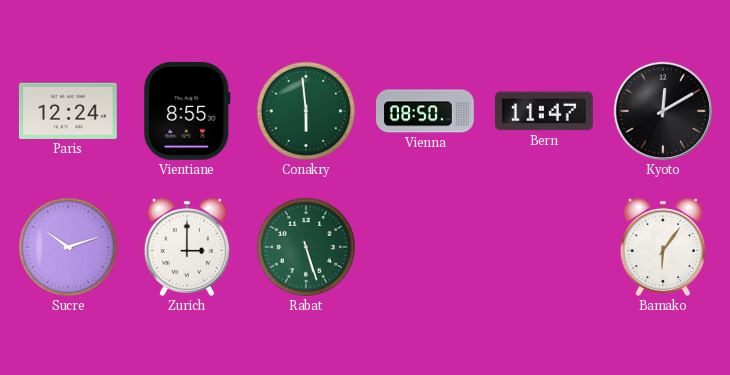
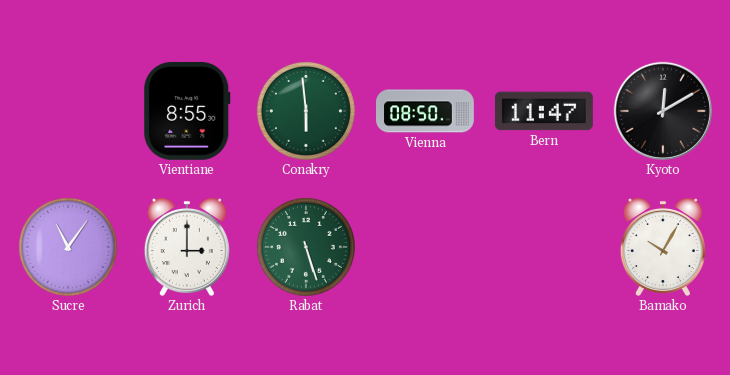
Paris: 12:24 -> none (68, 111)
Sucre: 10:12 -> 11:06 (68, 247)
Bamako: 6:06 -> 10:05 (663, 247)
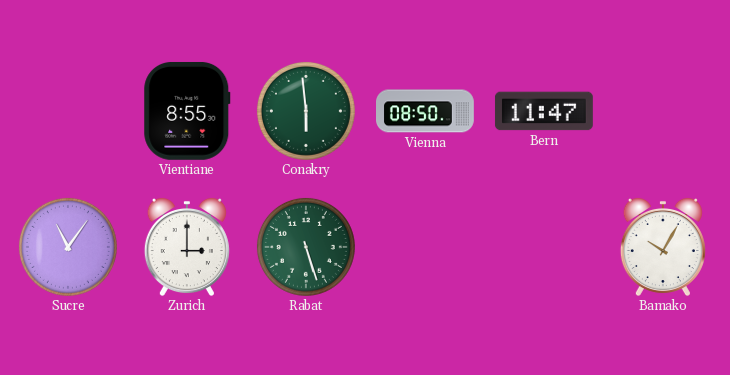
Kyoto: 12:10 -> none (663, 111)
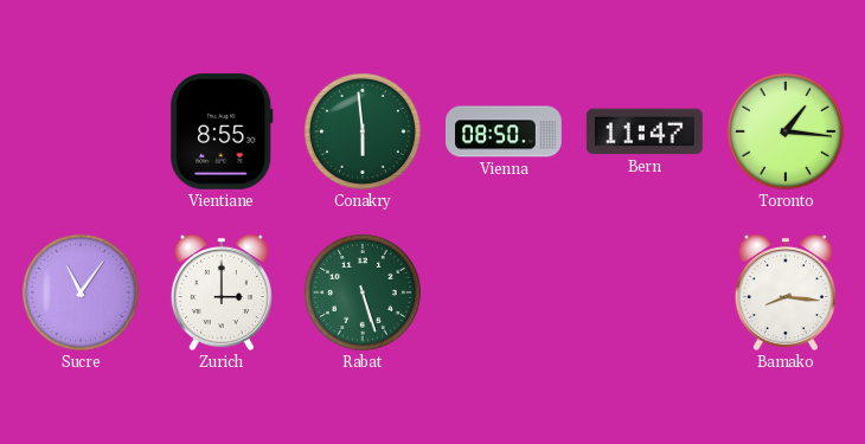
Toronto: none -> 1:16 (786, 131)
Bamako: 10:05 -> 8:16 (786, 292)
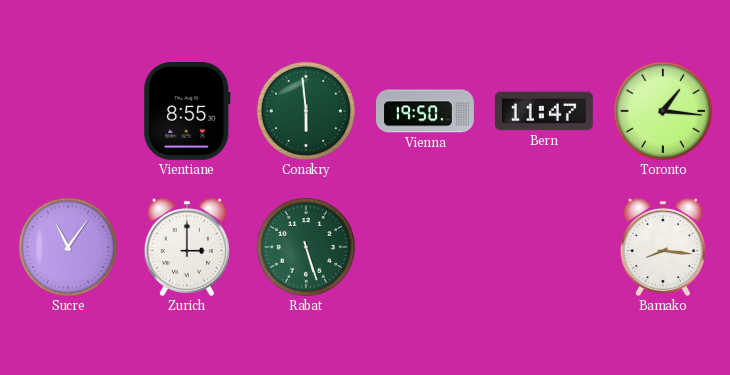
Vienna: 08:50 -> 19:50 (426, 111)
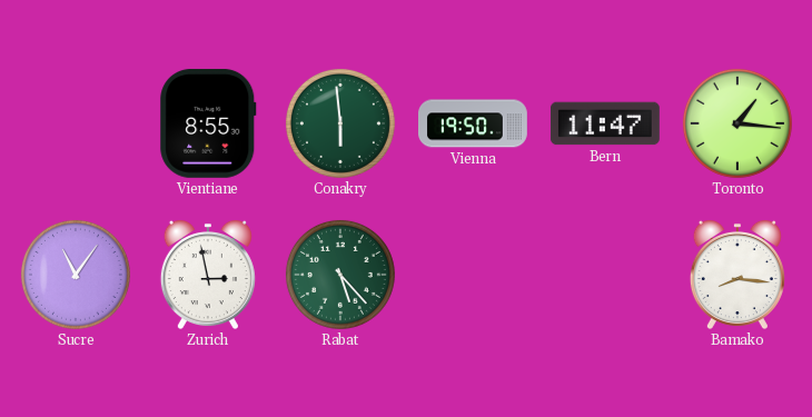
Zurich: 3:00 -> 2:58 (208, 275)
Rabat: 5:27 -> 5:23 (340, 275)
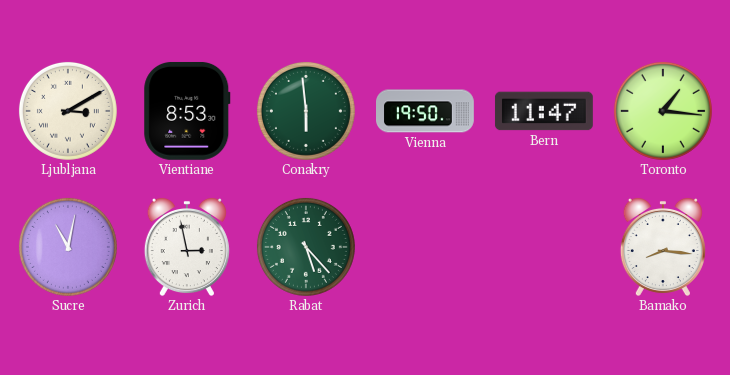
Ljubljana: none -> 3:10 (68, 111)
Vientiane: 8:55 -> 8:53 (187, 111)
Sucre: 11:06 -> 11:02 (68, 247)
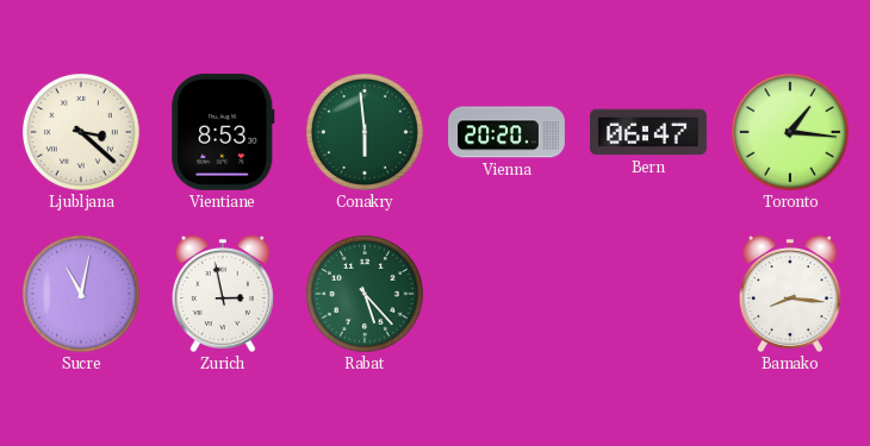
Ljubljana: 3:10 -> 3:22 (81, 132)
Vienna: 19:50 -> 20:20 (508, 132)
Bern: 11:47 -> 06:47 (648, 132)
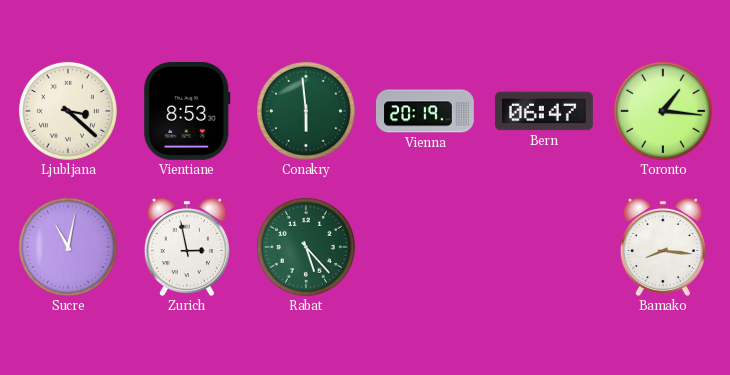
Vienna: 20:20 -> 20:19 (426, 111)
